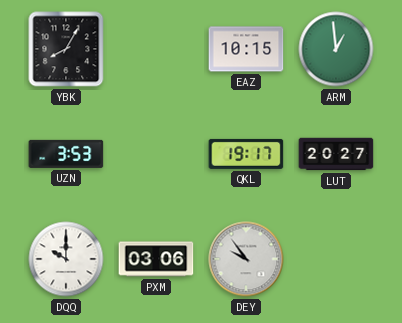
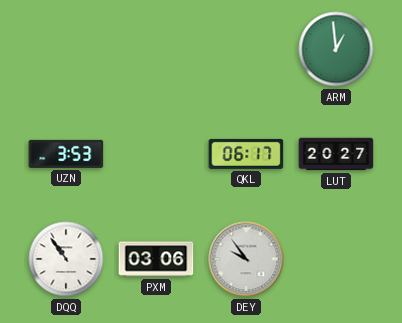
YBK: 8:05 -> none (66, 49)
EAZ: 10:15 -> none (246, 49)
QKL: 19:17 -> 06:17 (246, 154)
DQQ: 10:00 -> 10:54 (66, 259)
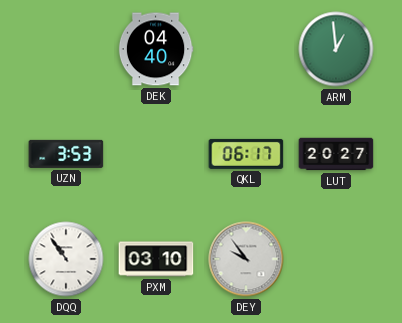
DEK: none -> 04:40 (156, 49)
PXM: 03:06 -> 03:10 (156, 259)
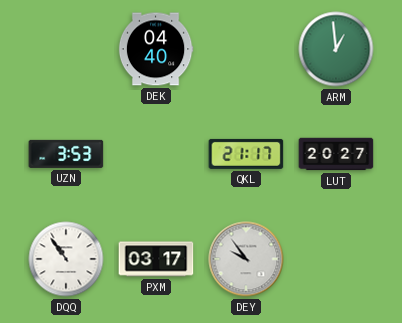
QKL: 06:17 -> 21:17 (246, 154)
PXM: 03:10 -> 03:17 (156, 259)
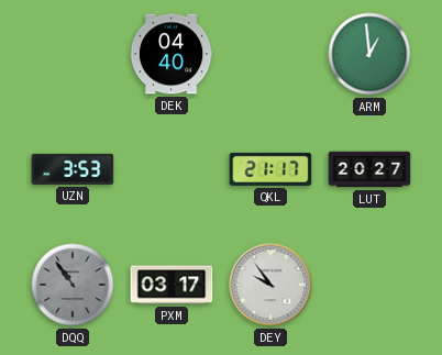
DQQ dial: white -> grey (73, 285)
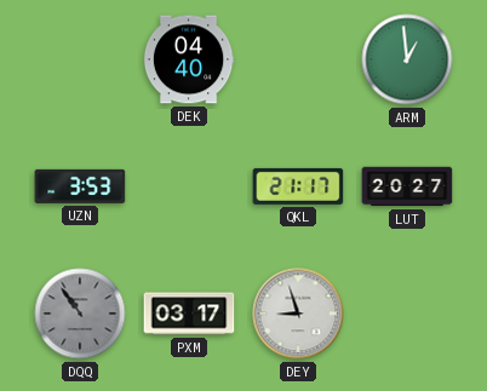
DEY: 9:54 -> 8:57 (298, 314)
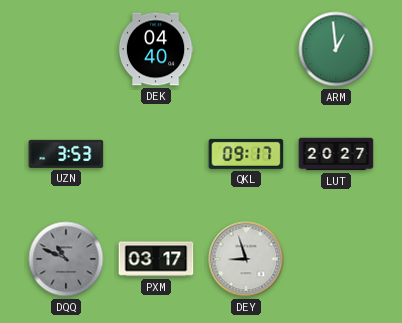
QKL: 21:17 -> 09:17 (246, 154)
DQQ: 10:54 -> 10:49 (66, 259)
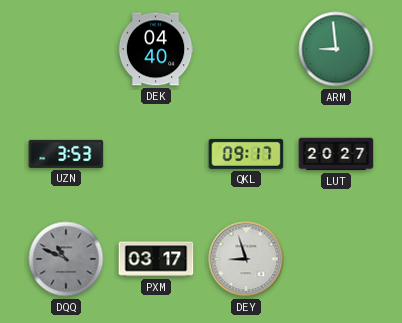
ARM: 12:59 -> 8:59 (336, 49)
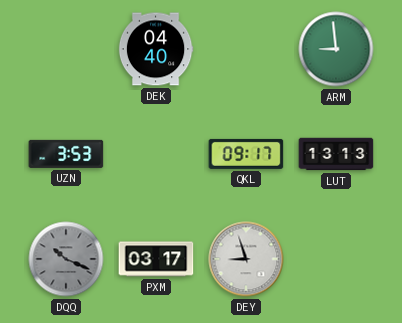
LUT: 20:27 -> 13:13 (336, 154)
DQQ: 10:49 -> 10:19 (66, 259)
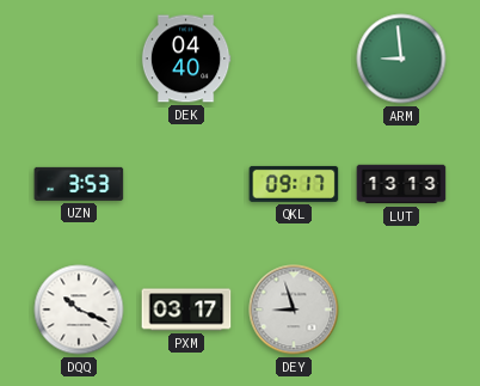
DQQ dial: grey -> white (79, 310)
